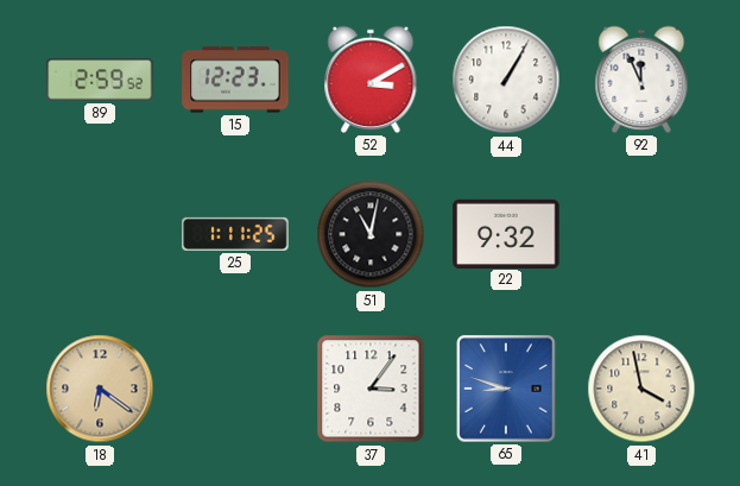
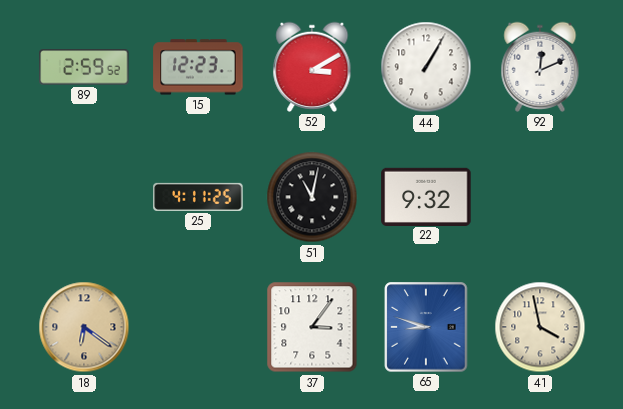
92: 11:56 -> 12:11 (540, 67)
25: 1:11 -> 4:11 (198, 197)
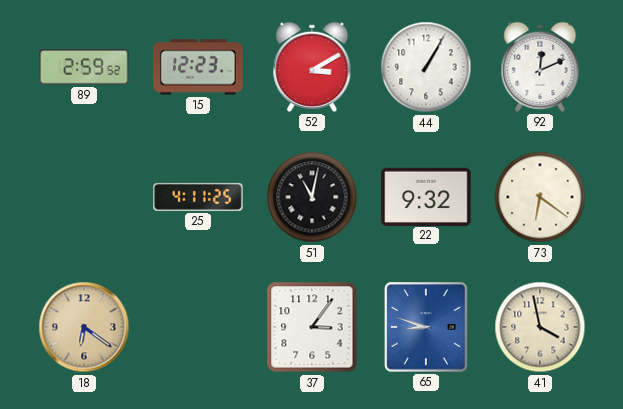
73: none -> 6:21 (540, 197)
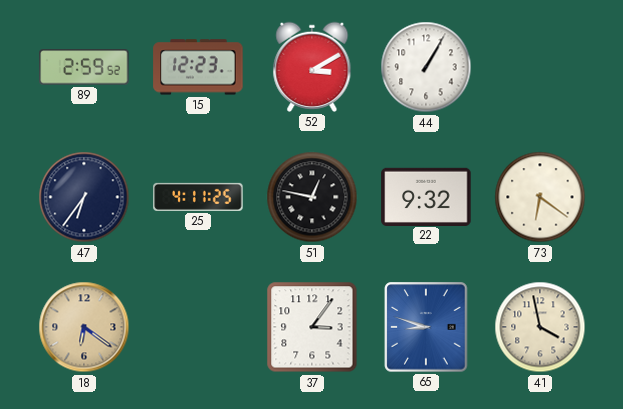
92: 12:11 -> none (540, 67)
47: none -> 6:36 (84, 197)
51: 11:02 -> 12:47 (312, 197)
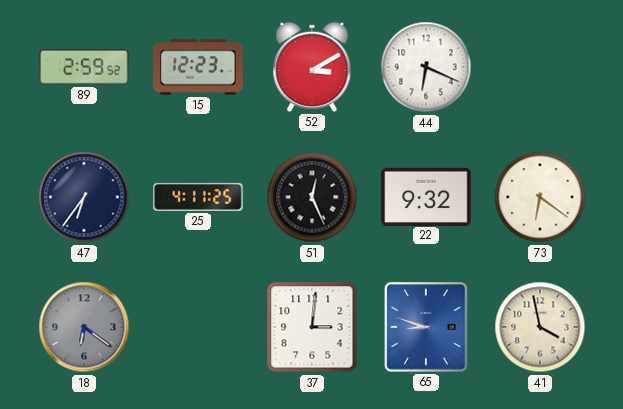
44: 1:05 -> 6:19 (426, 67)
51: 12:47 -> 12:26 (312, 197)
18 dial: champagne -> grey (84, 327)
37: 3:06 -> 3:01 (312, 327)
